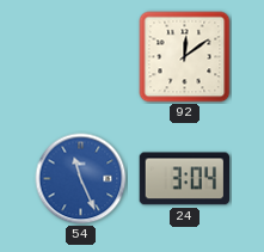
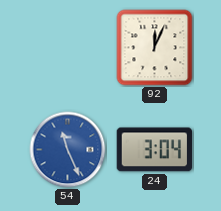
92: 12:09 -> 12:04 (155, 48)
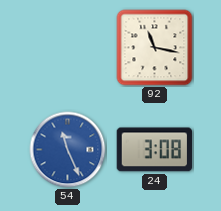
92: 12:04 -> 11:17 (155, 48)
24: 3:04 -> 3:08 (154, 150)
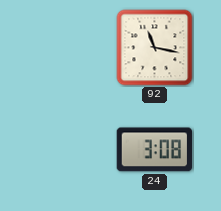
54: 11:26 -> none (68, 150)
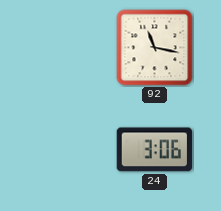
24: 3:08 -> 3:06 (154, 150)
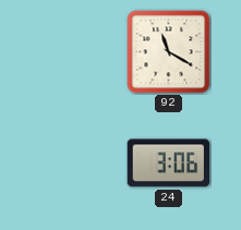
92: 11:17 -> 11:20 (169, 52)
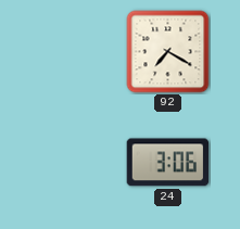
92: 11:20 -> 7:20 (168, 52)
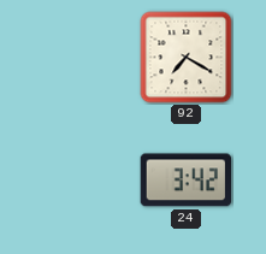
24: 3:06 -> 3:42 (185, 181)
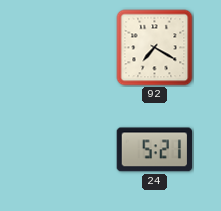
24: 3:42 -> 5:21 (154, 150)
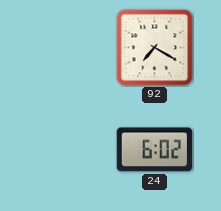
24: 5:21 -> 6:02 (154, 150)
